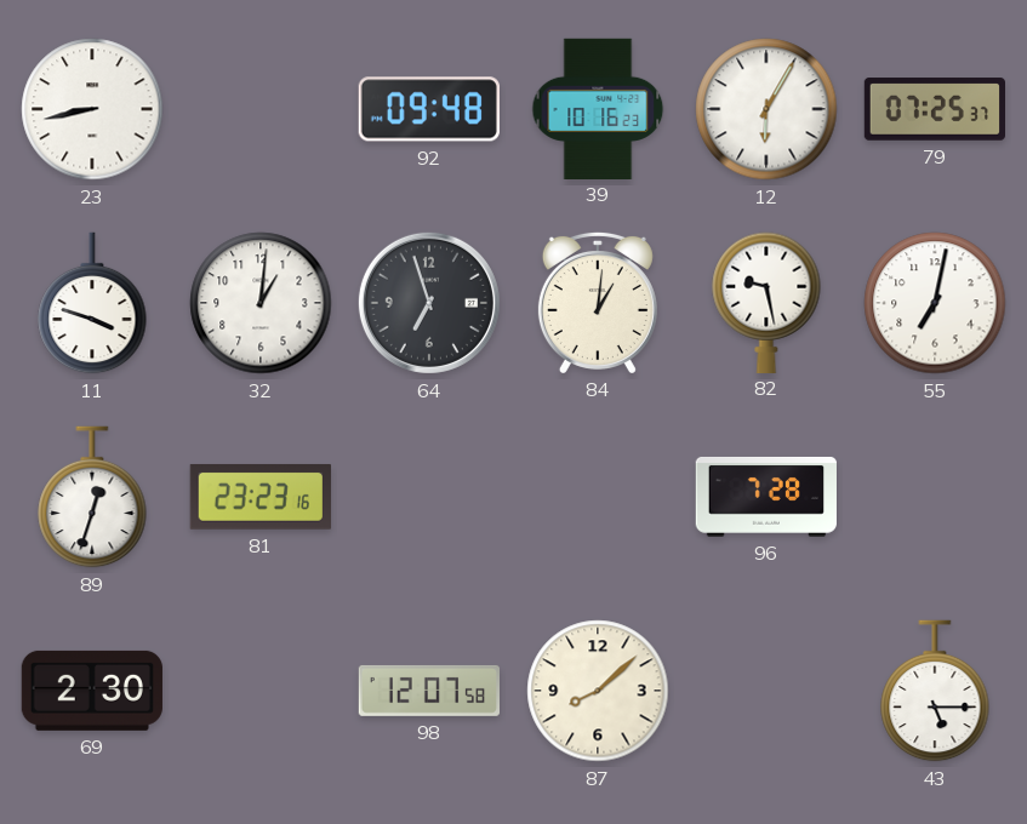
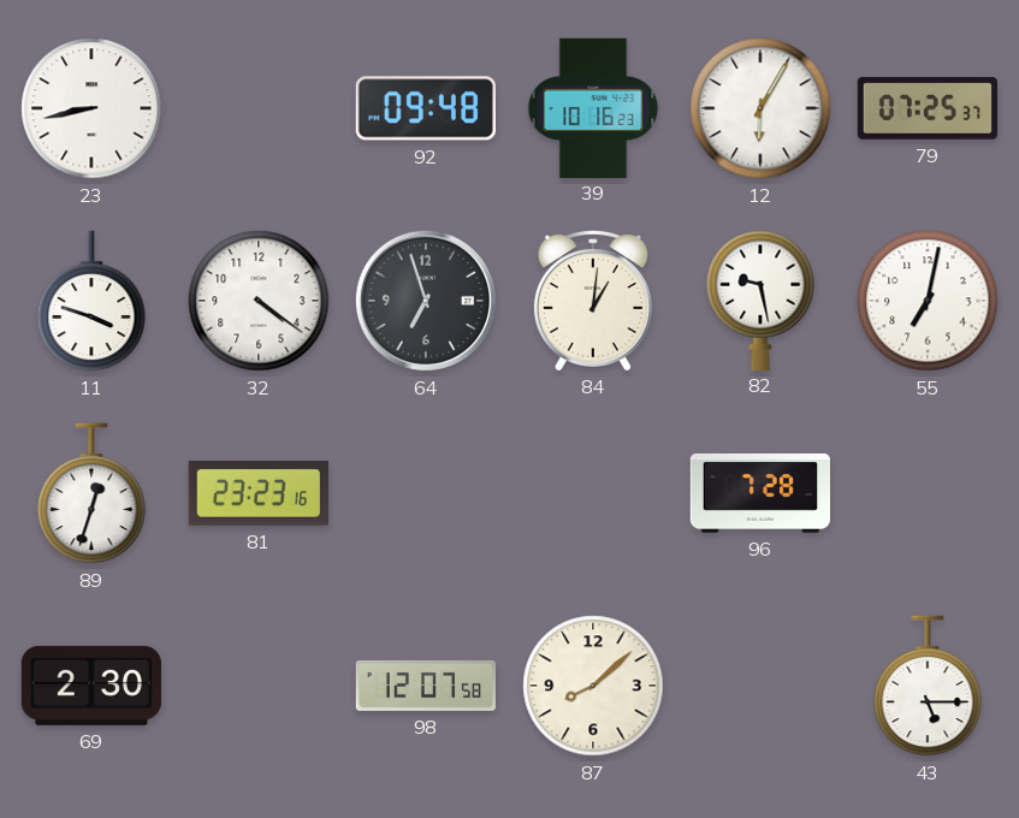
32: 1:01 -> 4:21 (259, 301)
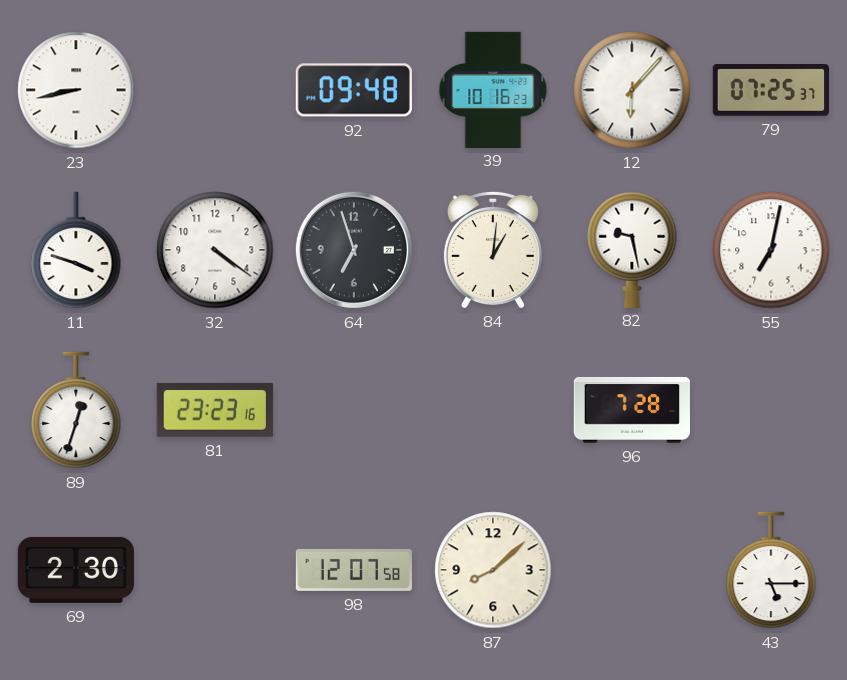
12: 6:05 -> 6:07 (632, 90)
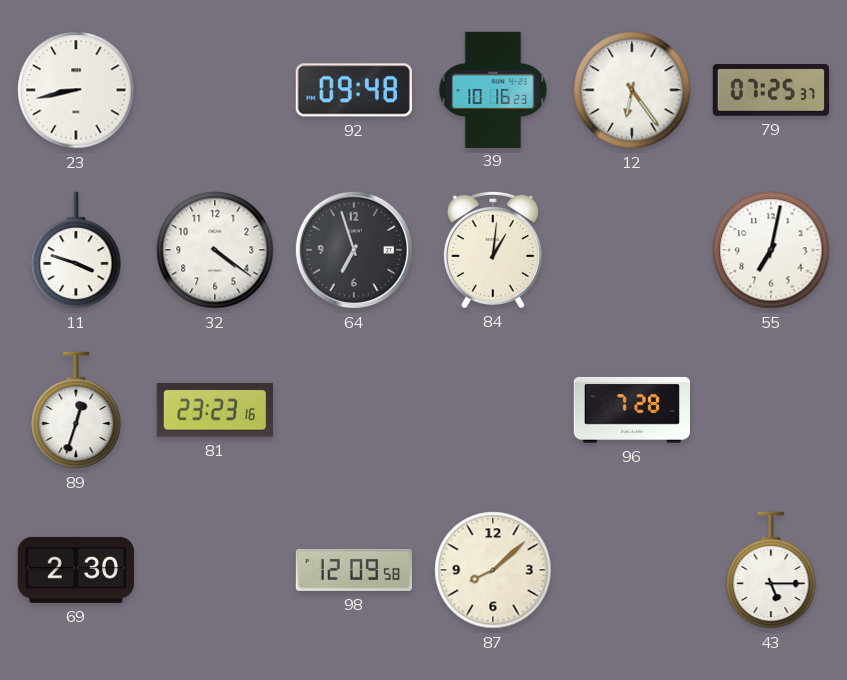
12: 6:07 -> 6:24 (632, 90)
82: 9:28 -> none (632, 249)
98: 12:07 -> 12:09 (353, 570)
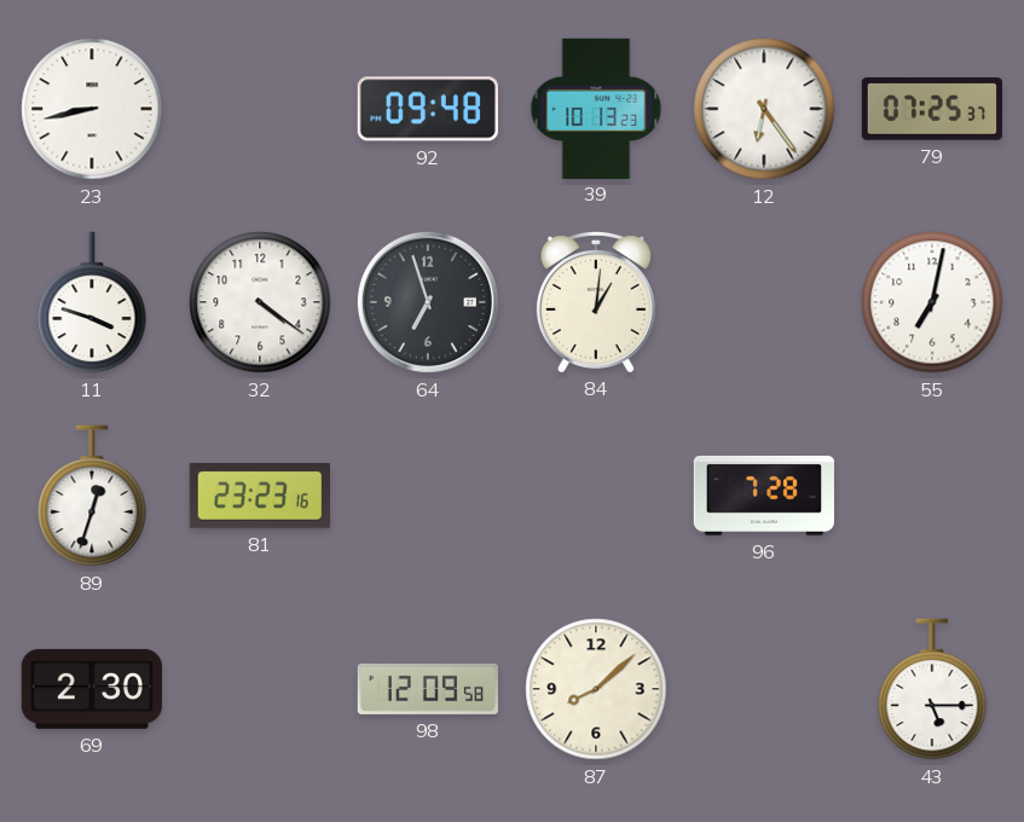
39: 10:16 -> 10:13 (596, 108)
